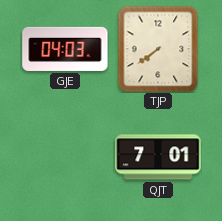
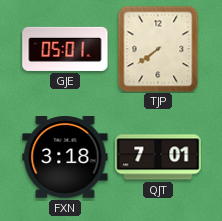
GJE: 04:03 -> 05:01 (65, 49)
FXN: none -> 3:18 (65, 157)
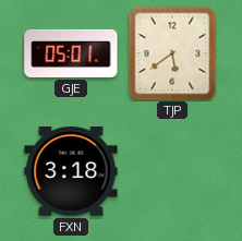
TJP: 7:39 -> 5:39 (172, 53)
QJT: 7:01 -> none (158, 157)
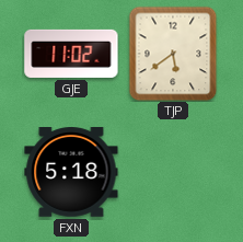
GJE: 05:01 -> 11:02 (71, 54)
FXN: 3:18 -> 5:18 (71, 172)
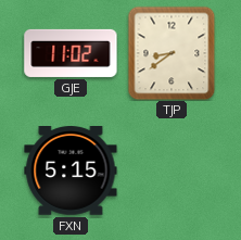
TJP: 5:39 -> 8:39 (172, 53)
FXN: 5:18 -> 5:15 (71, 170)
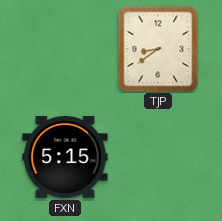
GJE: 11:02 -> none (71, 53)
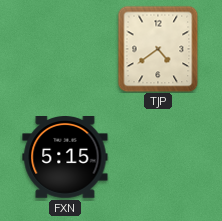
TJP: 8:39 -> 4:39 (158, 49)
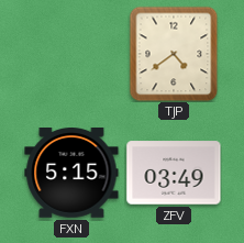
ZFV: none -> 03:49 (174, 173)
